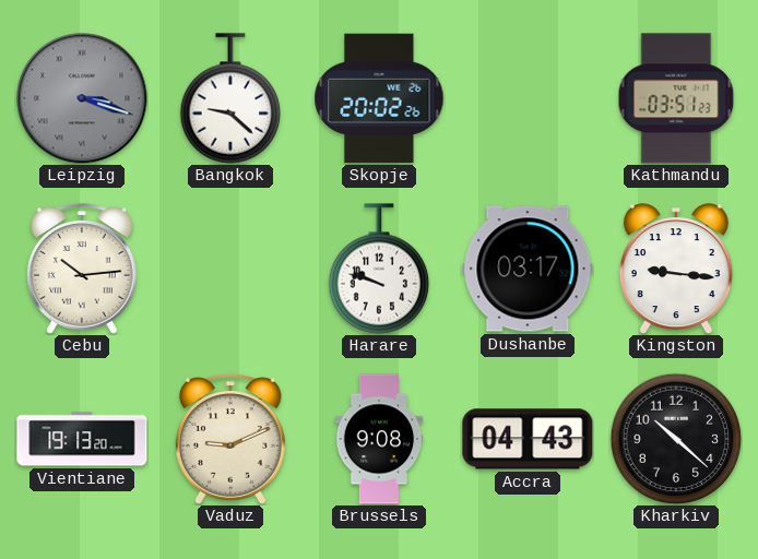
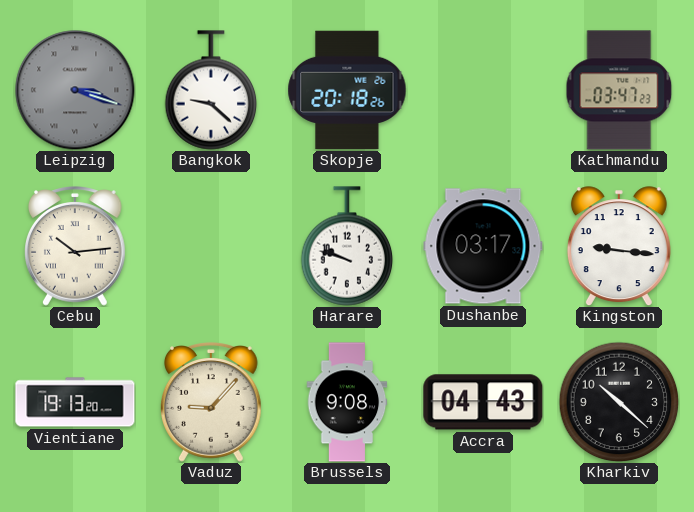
Skopje: 20:02 -> 20:18 (347, 90)
Kathmandu: 03:51 -> 03:47 (619, 90)
Vaduz: 9:11 -> 9:07 (212, 402)
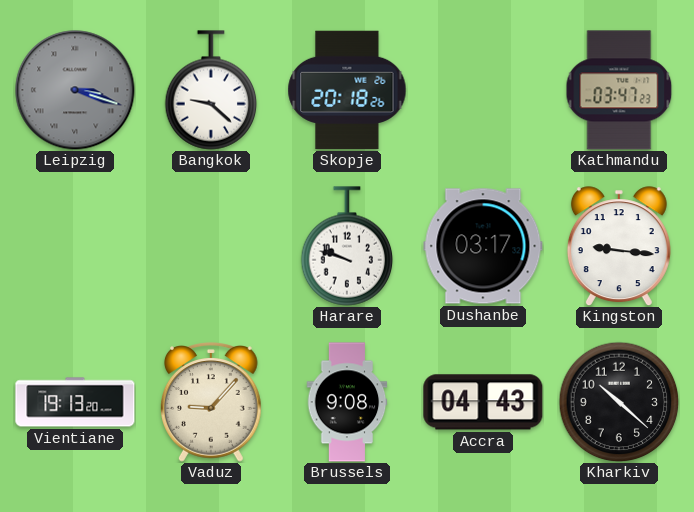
Cebu: 10:14 -> none (76, 246)
